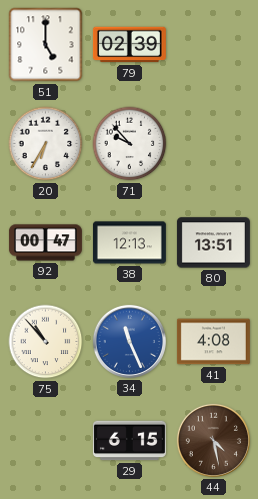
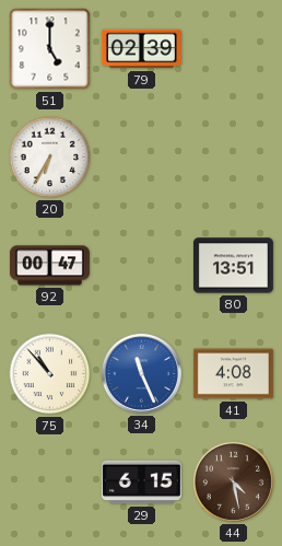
71: 9:53 -> none (130, 144)
38: 12:13 -> none (129, 243)
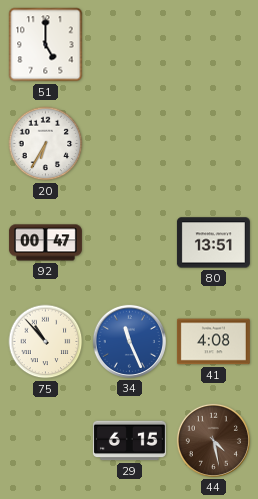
79: 02:39 -> none (141, 49)
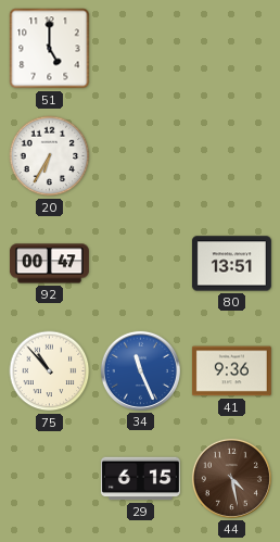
41: 4:08 -> 9:36 (231, 371)
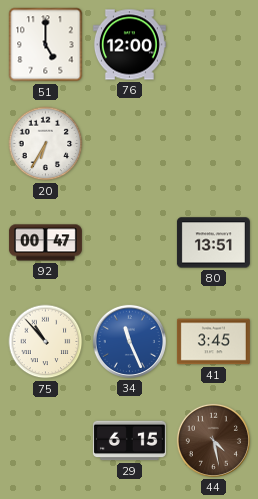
76: none -> 12:00 (129, 45)
41: 9:36 -> 3:45 (213, 342)
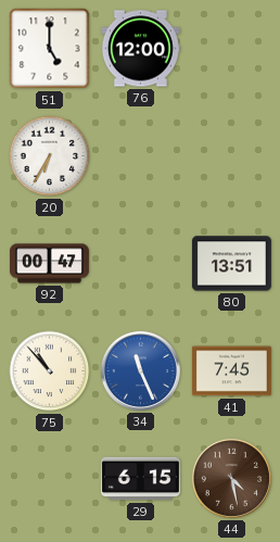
41: 3:45 -> 7:45 (231, 371)
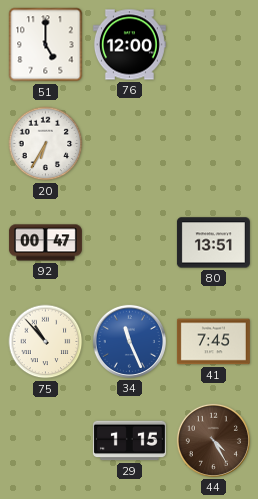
29: 6:15 -> 1:15 (129, 441)
44: 4:28 -> 4:25 (213, 440)
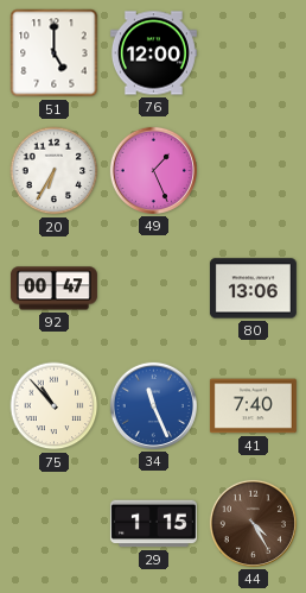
49: none -> 1:26 (153, 170)
80: 13:51 -> 13:06 (253, 289)
41: 7:45 -> 7:40 (253, 406)
